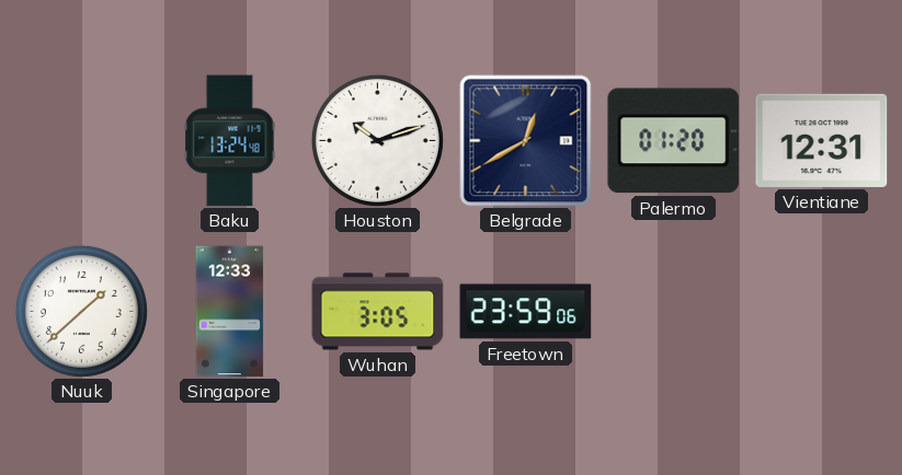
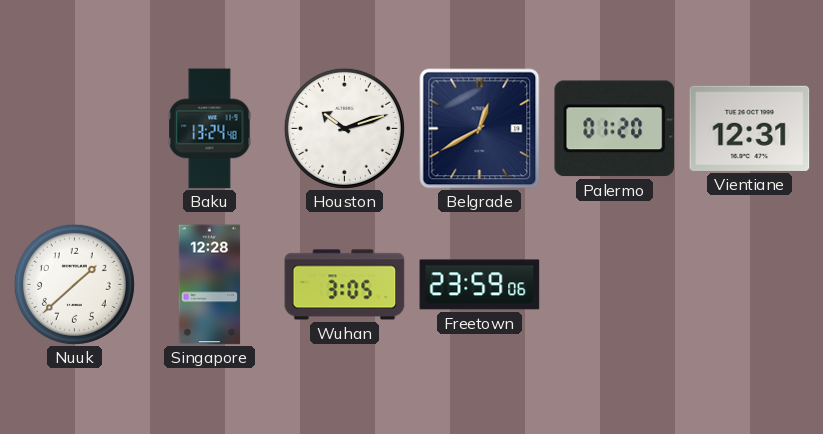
Singapore: 12:33 -> 12:28 (210, 285)
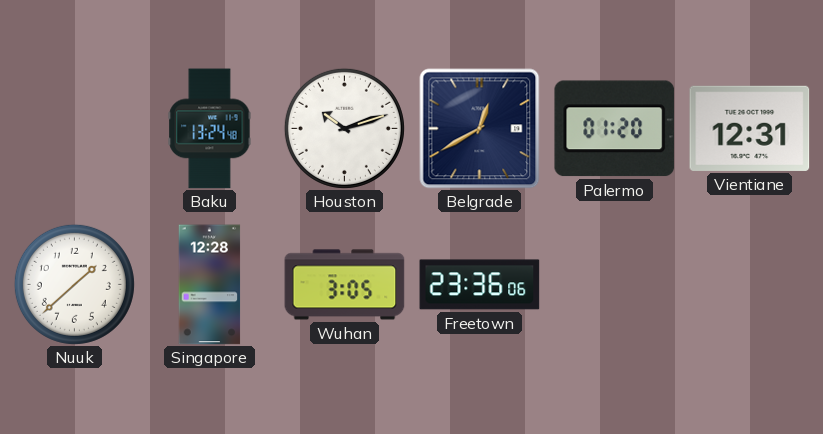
Freetown: 23:59 -> 23:36 (480, 285)
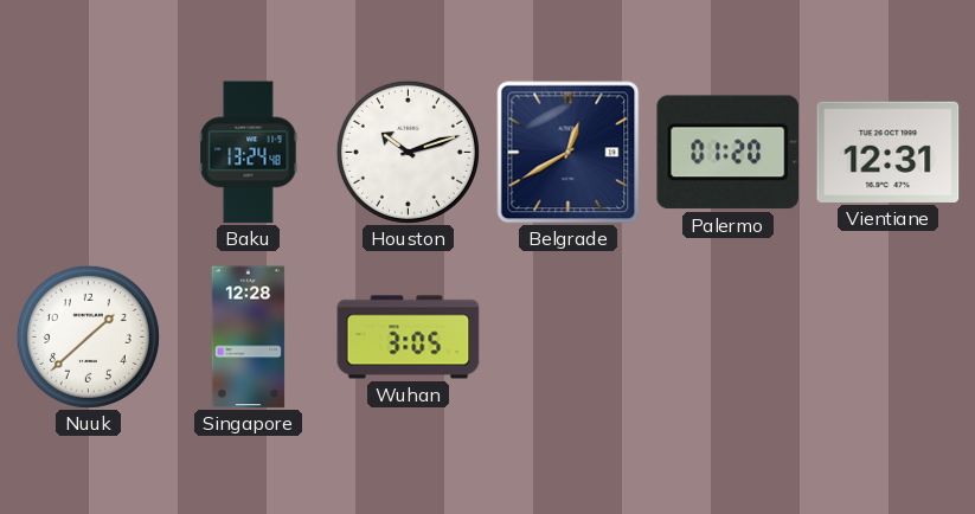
Freetown: 23:36 -> none (480, 285)
